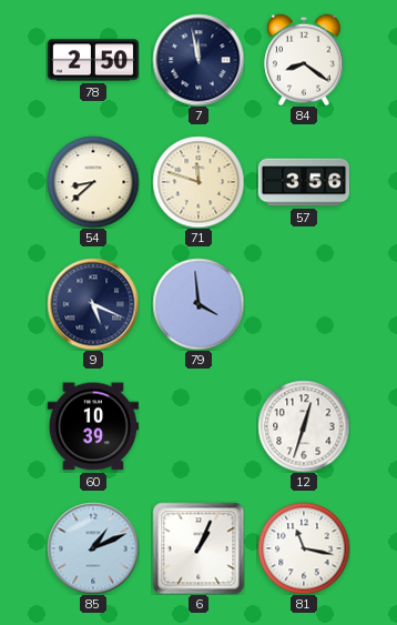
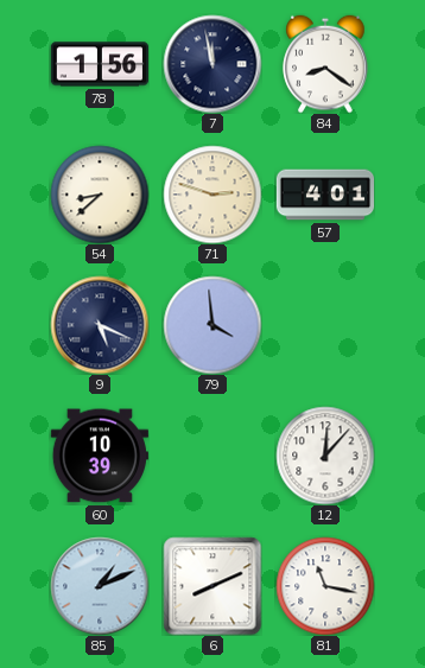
78: 2:50 -> 1:56 (99, 64)
71: 11:48 -> 2:48 (213, 195)
57: 3:56 -> 4:01 (325, 195)
12: 12:33 -> 12:07 (325, 456)
6: 1:04 -> 8:11 (213, 586)
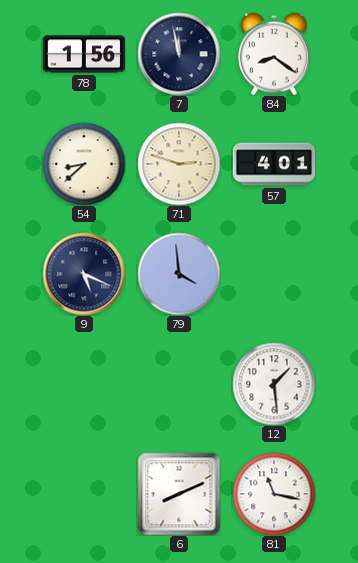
60: 10:39 -> none (100, 456)
12: 12:07 -> 1:29 (274, 384)
85: 1:11 -> none (100, 586)
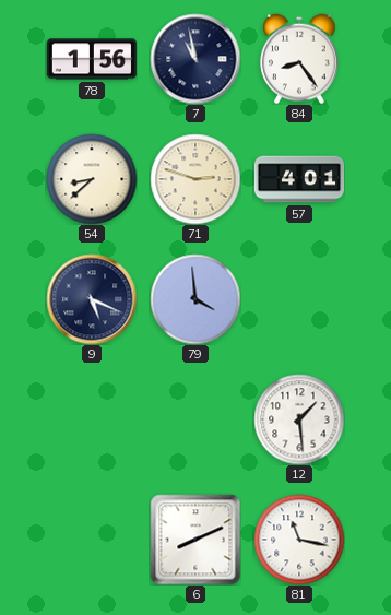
7: 11:58 -> 10:58 (195, 59)
84: 8:21 -> 8:24 (299, 59)
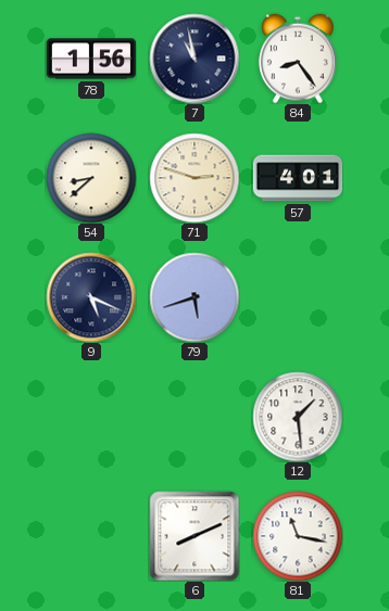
79: 3:59 -> 5:42 (195, 297)
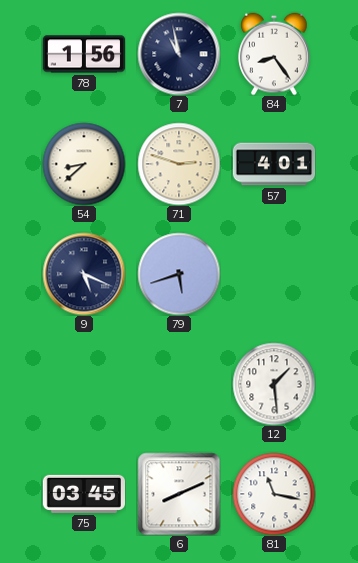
75: none -> 03:45 (83, 494)
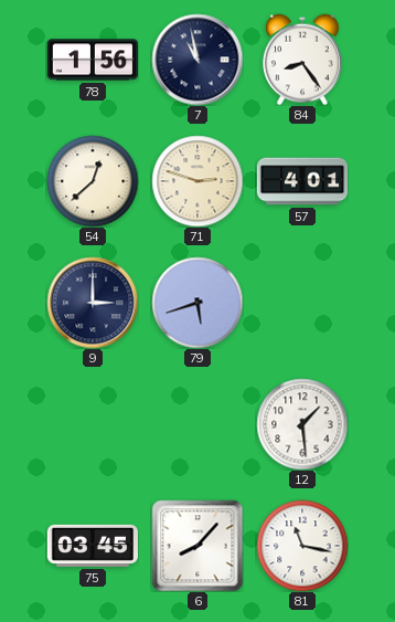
54: 8:38 -> 12:38 (93, 181)
9: 5:19 -> 3:00 (93, 303)
6: 8:11 -> 8:07 (197, 546)
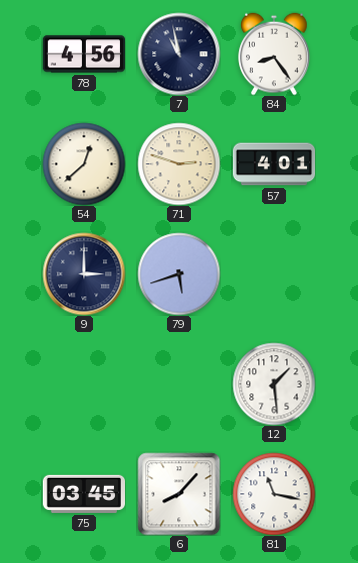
78: 1:56 -> 4:56 (83, 54)
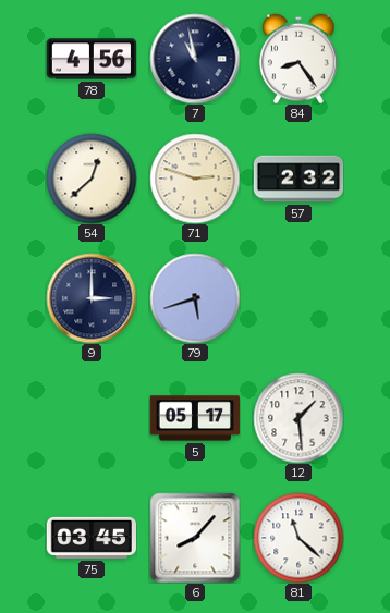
57: 4:01 -> 2:32 (298, 179)
5: none -> 05:17 (194, 418)
81: 11:17 -> 11:22 (298, 538)
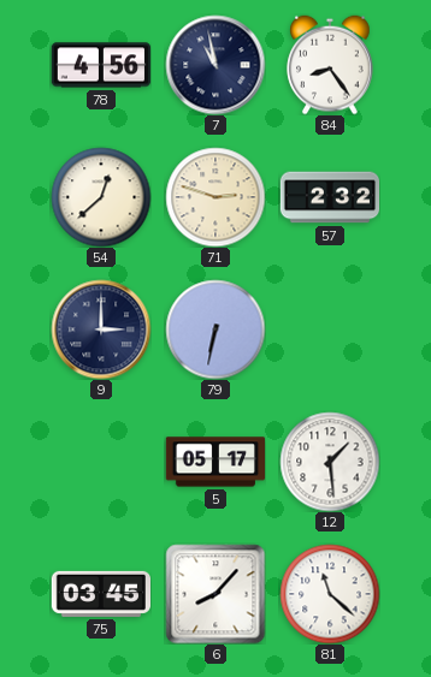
79: 5:42 -> 6:32 (215, 329)
